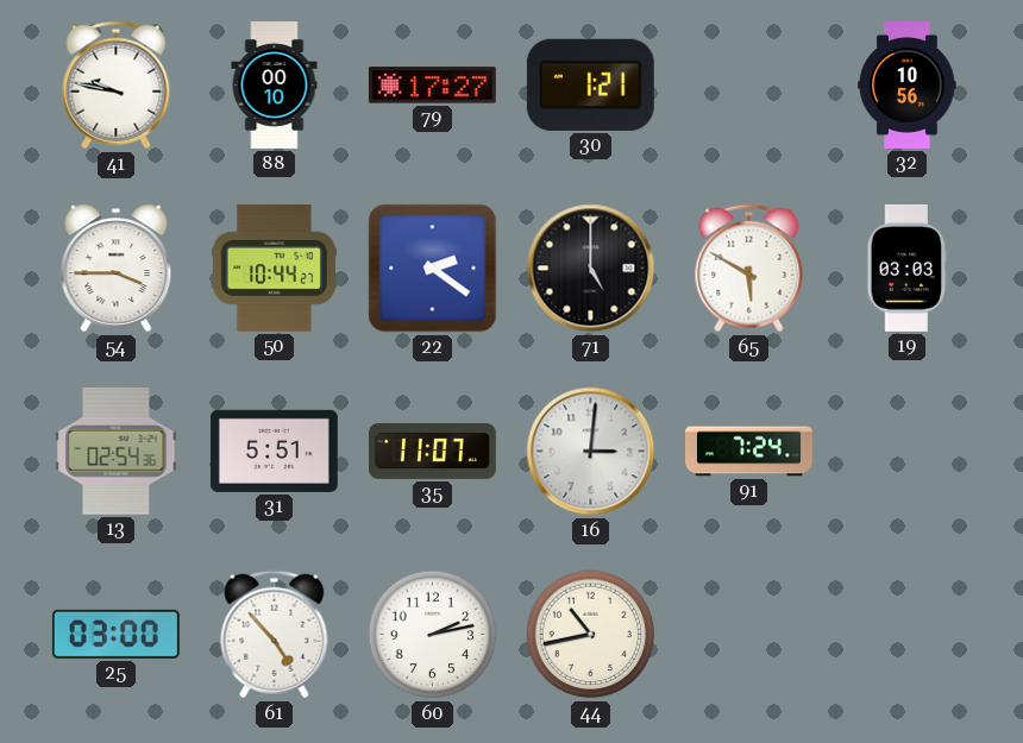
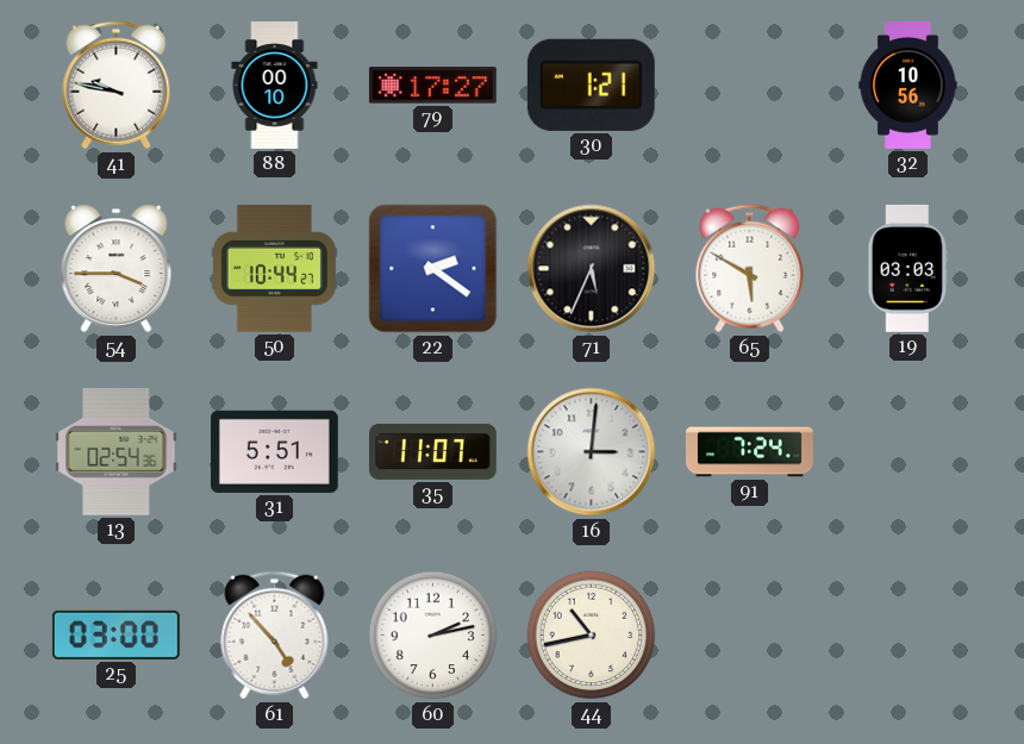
71: 5:00 -> 5:34 (592, 269)
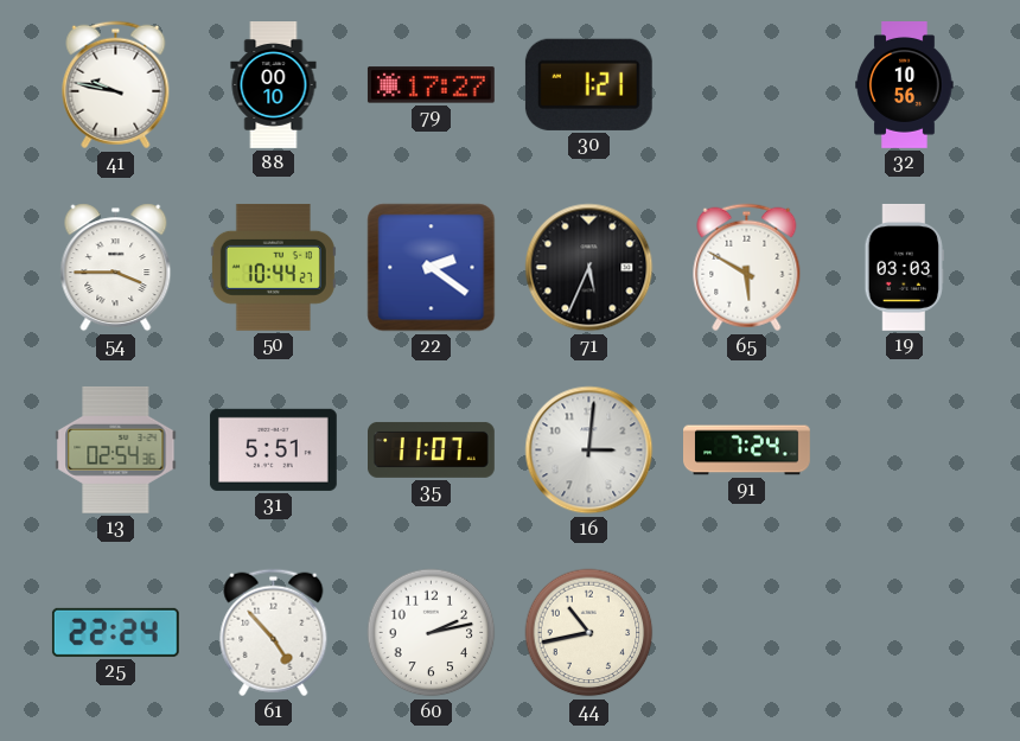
25: 03:00 -> 22:24 (115, 632)
